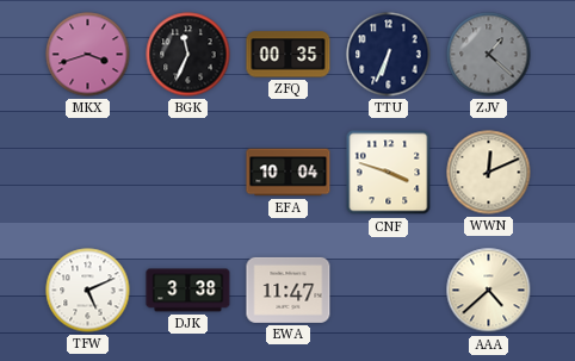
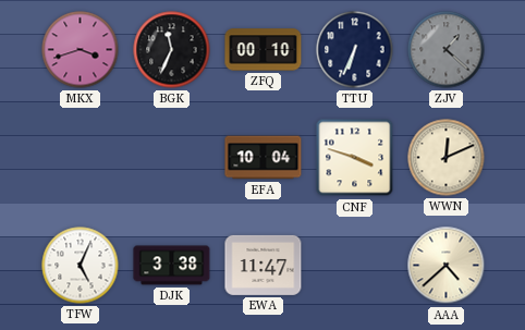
ZFQ: 00:35 -> 00:10 (264, 50)
TFW: 5:11 -> 5:04 (81, 266)
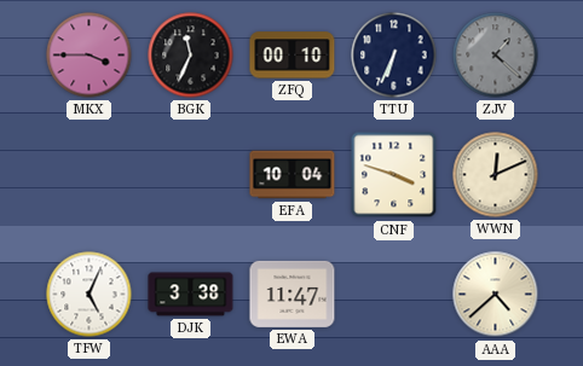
MKX: 3:42 -> 3:45 (90, 56)
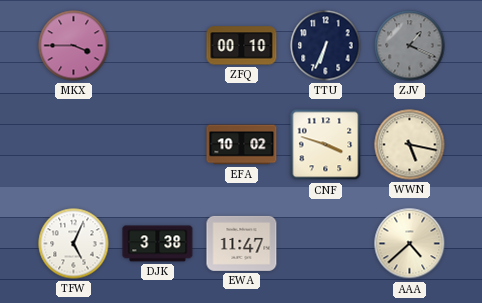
BGK: 11:34 -> none (191, 56)
ZJV: 1:22 -> 1:19 (410, 46)
EFA: 10:04 -> 10:02 (242, 145)
WWN: 12:11 -> 5:17 (410, 145)
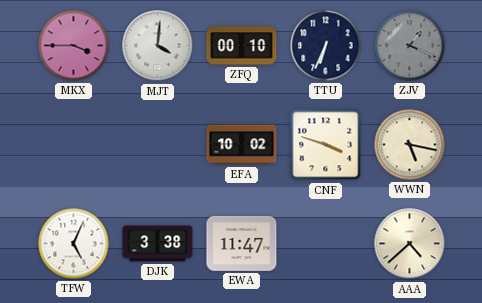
MJT: none -> 4:01 (158, 46)
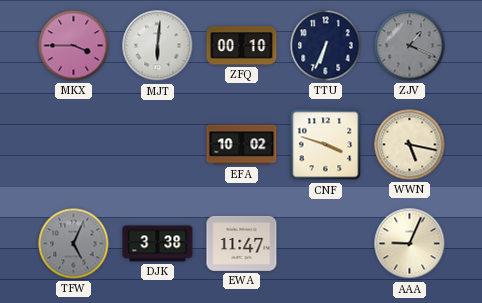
MJT: 4:01 -> 6:01 (158, 46)
TFW dial: white -> grey (74, 244)
AAA: 4:38 -> 9:04 (410, 244)
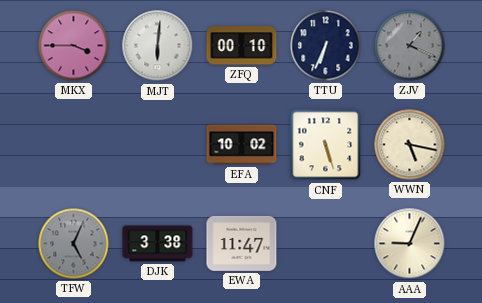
CNF: 3:48 -> 5:27 (326, 145)
